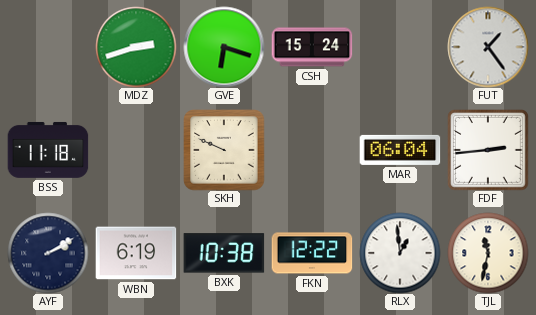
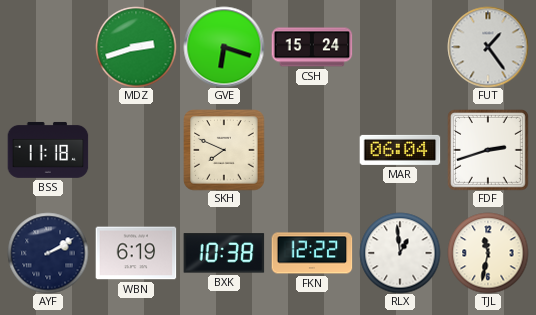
SKH: 9:49 -> 7:49 (224, 150)
FDF: 2:44 -> 2:42 (488, 150)
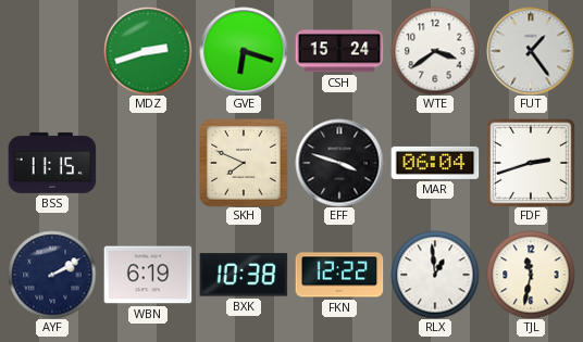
WTE: none -> 3:39 (435, 51)
BSS: 11:18 -> 11:15 (52, 163)
EFF: none -> 3:48 (339, 163)
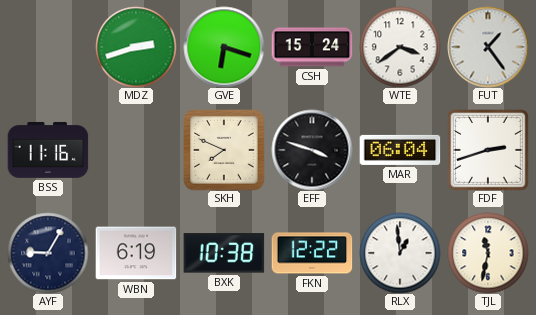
BSS: 11:15 -> 11:16 (48, 150)
AYF: 2:10 -> 9:05 (48, 253)
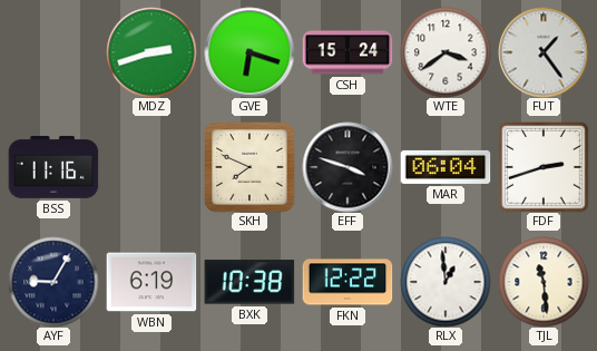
TJL: 11:32 -> 11:29 (544, 282)
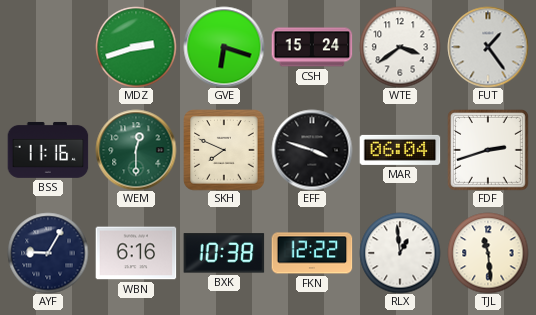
WEM: none -> 12:30 (136, 150)
WBN: 6:19 -> 6:16 (136, 253)
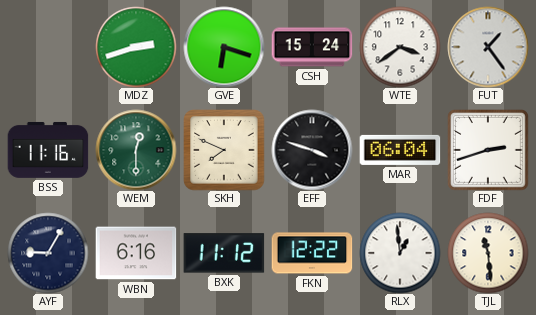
BXK: 10:38 -> 11:12 (224, 253)
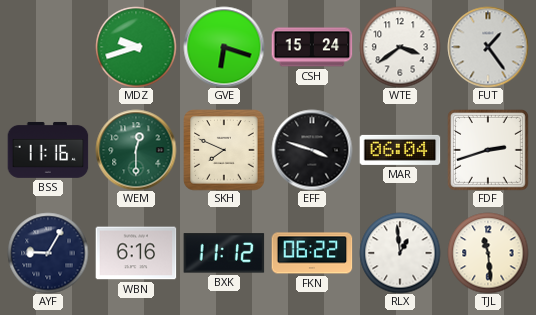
MDZ: 2:42 -> 9:42 (136, 47)
FKN: 12:22 -> 06:22 (312, 253)
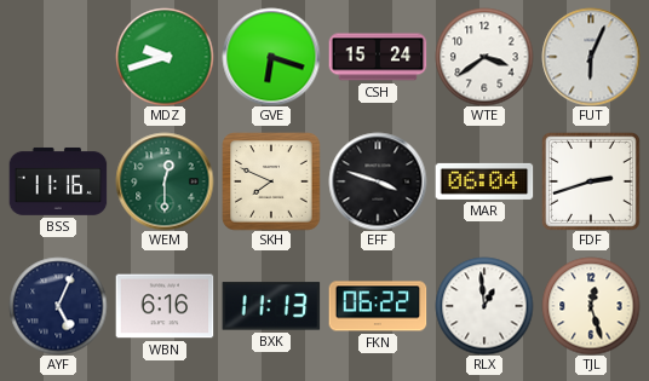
FUT: 1:24 -> 6:04 (591, 57)
AYF: 9:05 -> 5:04 (58, 306)
BXK: 11:12 -> 11:13 (271, 306)
TJL: 11:29 -> 12:27 (591, 306)
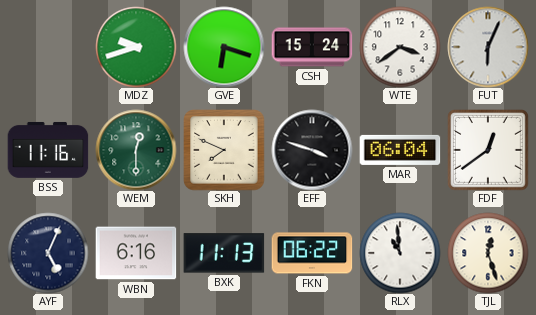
FDF: 2:42 -> 12:39 (488, 150)
RLX: 12:59 -> 10:59 (400, 253)
